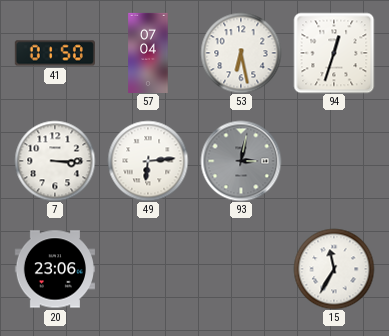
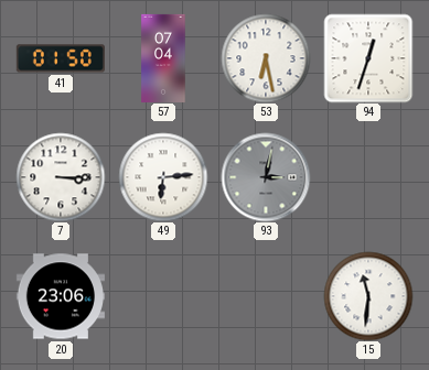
15: 11:35 -> 11:31 (368, 296)
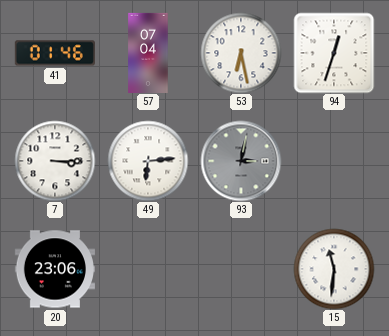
41: 01:50 -> 01:46 (55, 53)
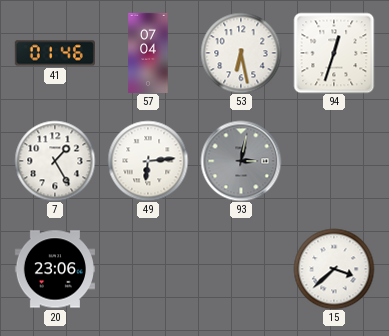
7: 3:15 -> 1:25 (55, 161)
15: 11:31 -> 3:38 (334, 269)
